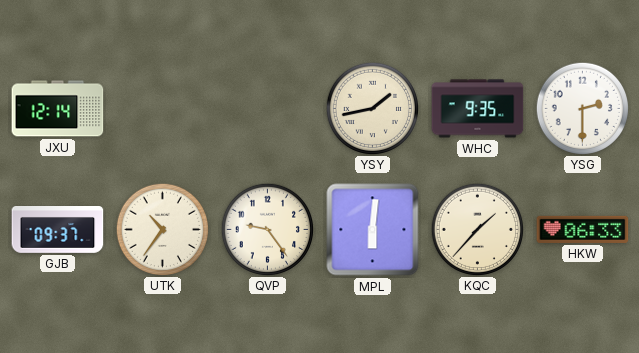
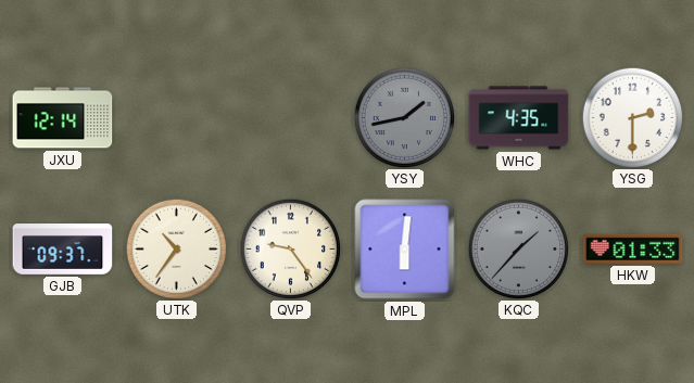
YSY dial: cream -> grey (404, 117)
WHC: 9:35 -> 4:35 (519, 118)
KQC dial: cream -> grey (518, 248)
HKW: 06:33 -> 01:33 (633, 248)
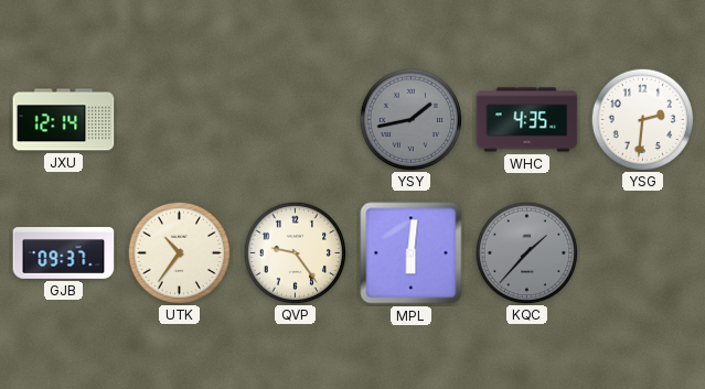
YSG: 2:30 -> 2:31 (642, 119)
HKW: 01:33 -> none (633, 248)
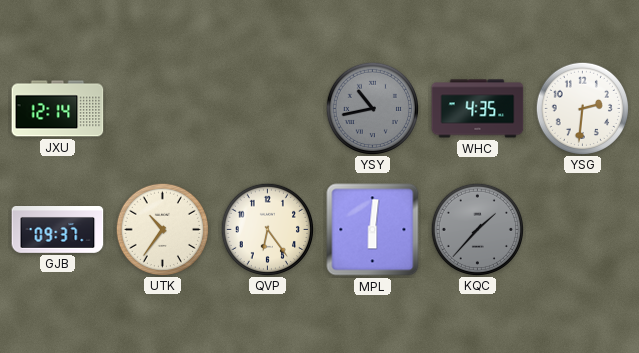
YSY: 1:43 -> 10:43 (372, 108)
QVP: 9:24 -> 6:24 (267, 229)
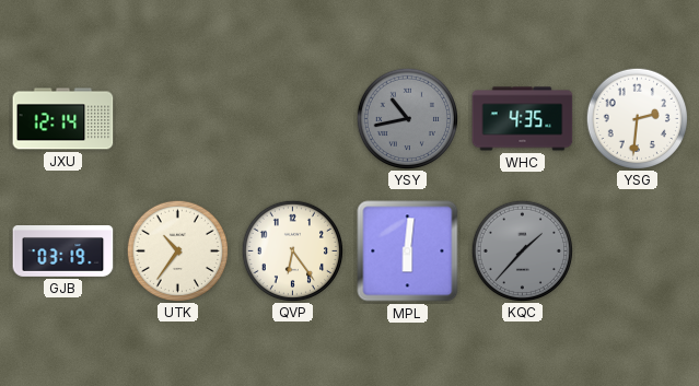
GJB: 09:37 -> 03:19 (63, 252)
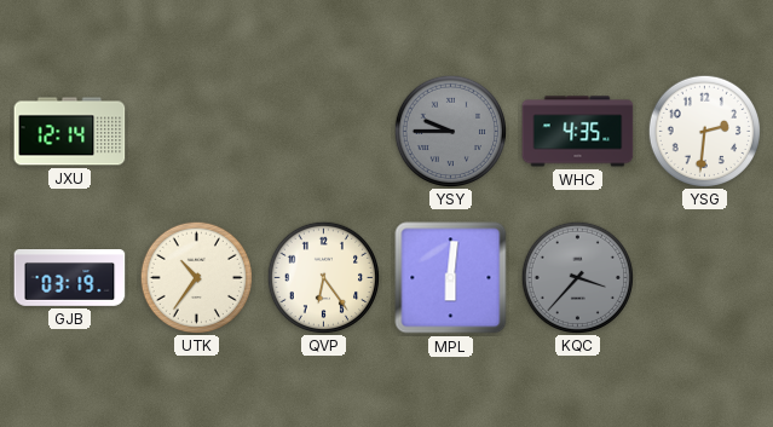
YSY: 10:43 -> 9:45 (450, 131)
KQC: 1:37 -> 3:37 (577, 277)
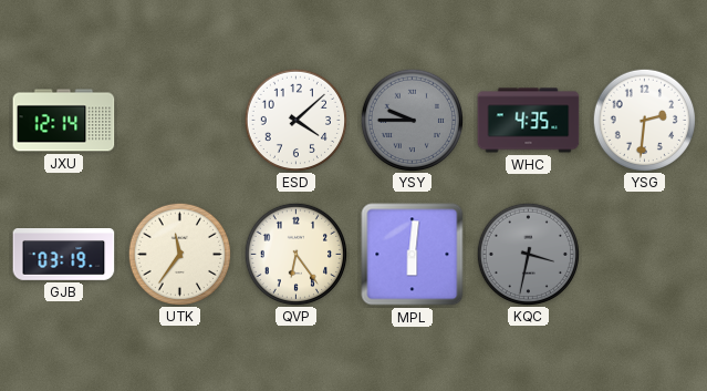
ESD: none -> 4:08 (295, 120)
UTK: 10:36 -> 11:36 (179, 254)
KQC: 3:37 -> 3:32 (528, 254)
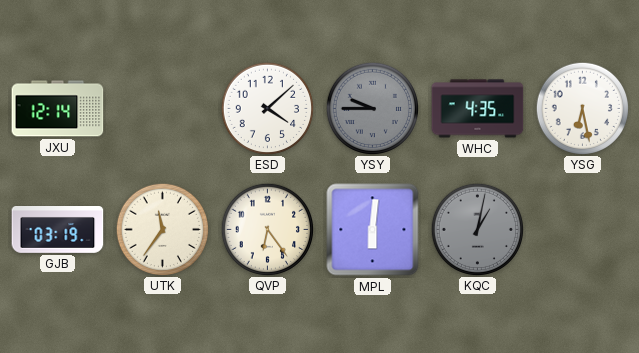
YSG: 2:31 -> 6:28 (582, 108)
KQC: 3:32 -> 1:02 (477, 229)
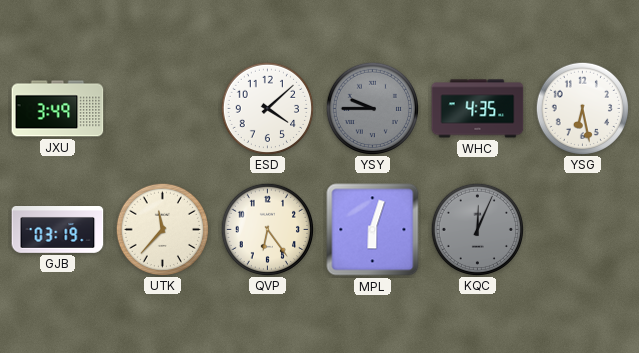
JXU: 12:14 -> 3:49 (58, 109)
UTK: 11:36 -> 11:37 (162, 229)
MPL: 6:01 -> 6:03 (373, 230)
KQC: 1:02 -> 12:04 (477, 229)
